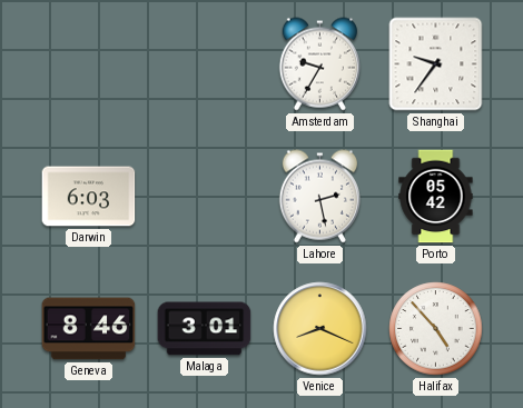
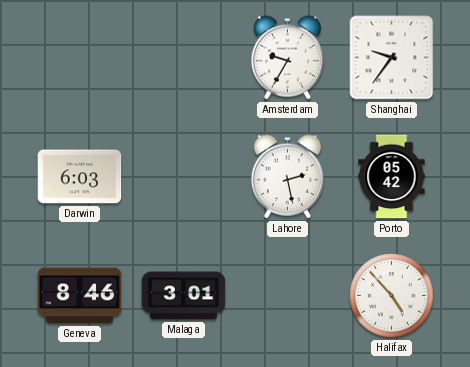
Venice: 8:19 -> none (320, 329)
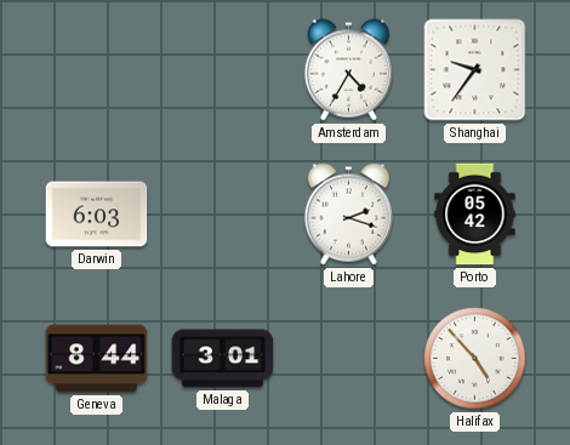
Amsterdam: 9:35 -> 4:35 (348, 70)
Lahore: 2:28 -> 2:18 (348, 215)
Geneva: 8:46 -> 8:44 (97, 359)
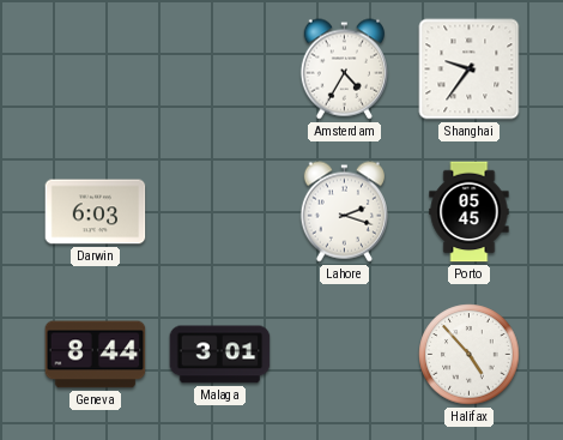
Porto: 05:42 -> 05:45 (470, 212)
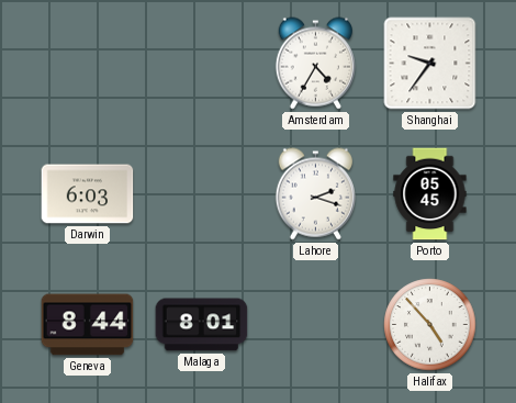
Malaga: 3:01 -> 8:01 (202, 325)
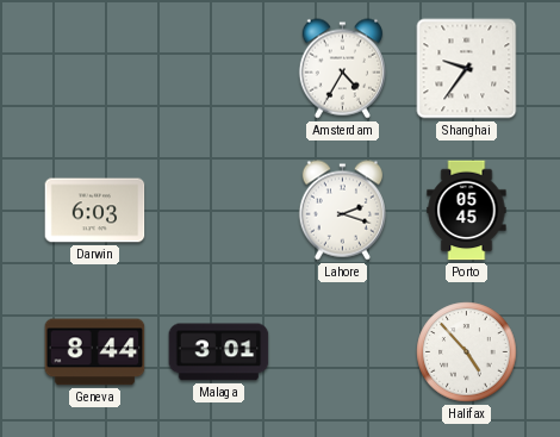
Malaga: 8:01 -> 3:01 (219, 352)
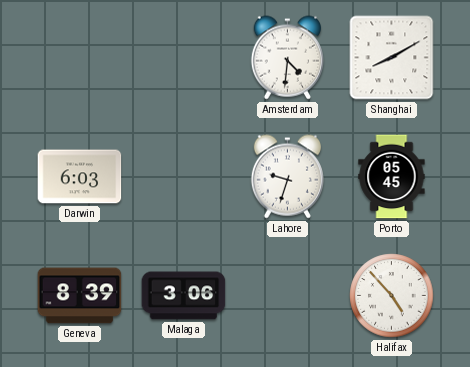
Amsterdam: 4:35 -> 4:31 (287, 58)
Shanghai: 9:36 -> 8:10 (392, 58)
Lahore: 2:18 -> 9:33 (287, 177)
Geneva: 8:44 -> 8:39 (80, 296)
Malaga: 3:01 -> 3:06 (184, 296)
